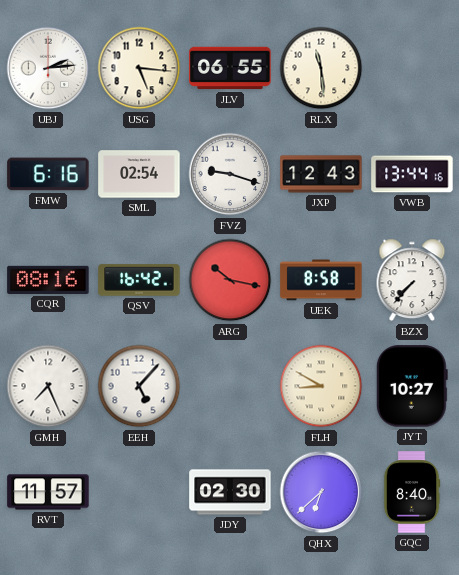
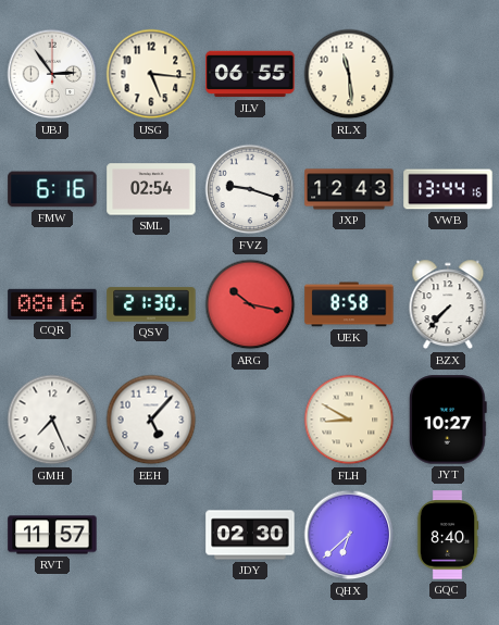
UBJ: 2:14 -> 2:54 (52, 74)
QSV: 16:42 -> 21:30 (151, 304)
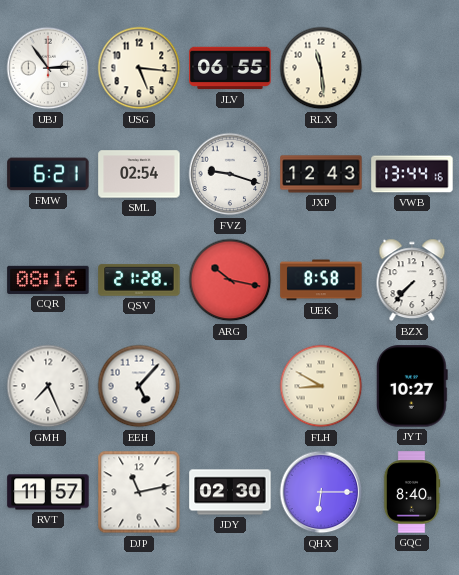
FMW: 6:16 -> 6:21 (48, 174)
QSV: 21:30 -> 21:28 (139, 280)
DJP: none -> 11:13 (139, 492)
QHX: 6:38 -> 6:15 (321, 492)
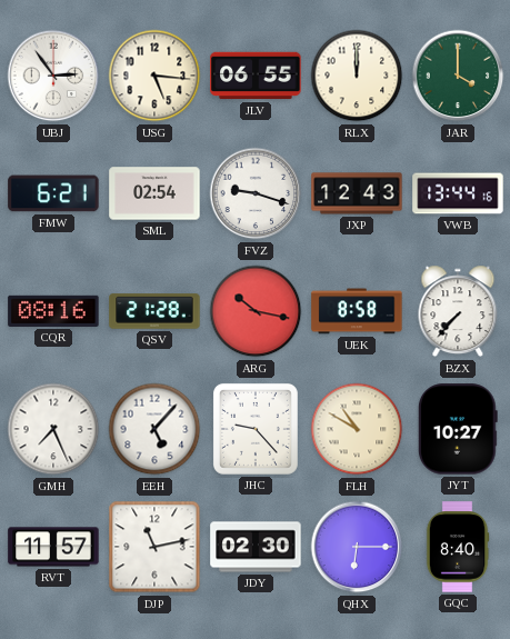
RLX: 11:29 -> 12:00 (357, 76)
JAR: none -> 4:00 (458, 76)
JHC: none -> 9:23 (256, 429)
FLH: 8:50 -> 10:50 (357, 429)
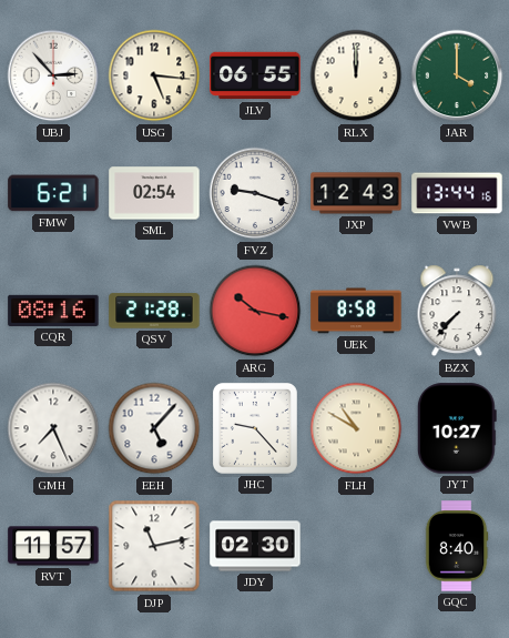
UBJ: 2:54 -> 2:53 (53, 75)
QHX: 6:15 -> none (357, 547)
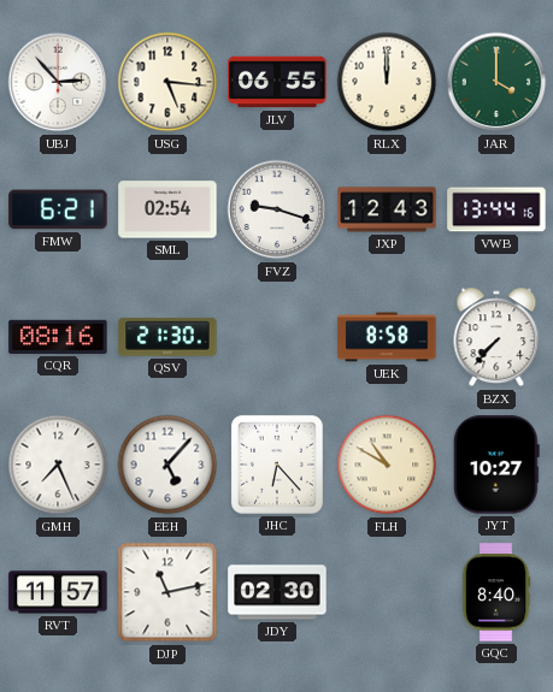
QSV: 21:28 -> 21:30 (167, 337)
ARG: 10:17 -> none (255, 311)
JHC: 9:23 -> 6:23 (277, 465)
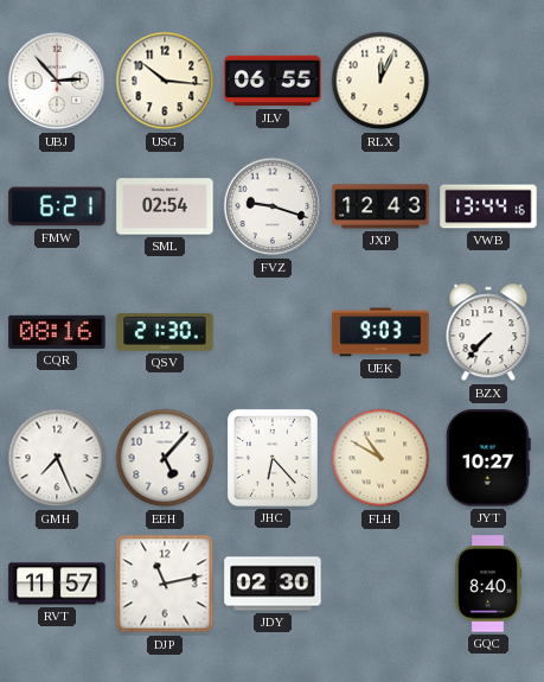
USG: 5:16 -> 10:16 (165, 81)
RLX: 12:00 -> 12:04 (380, 81)
JAR: 4:00 -> none (496, 82)
UEK: 8:58 -> 9:03 (380, 332)
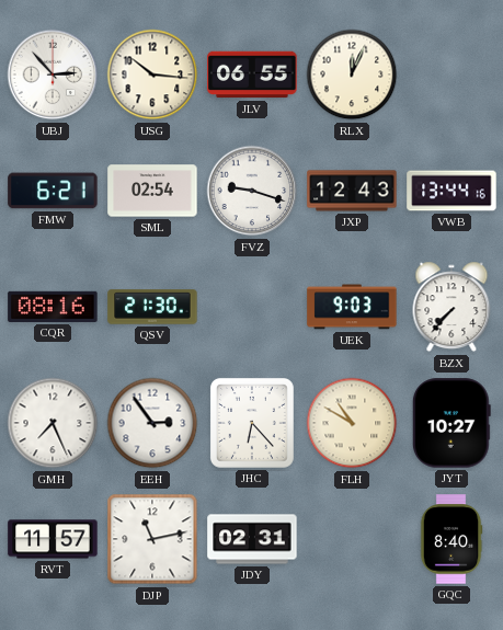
EEH: 5:07 -> 2:54 (152, 423)
JDY: 02:30 -> 02:31 (252, 539)
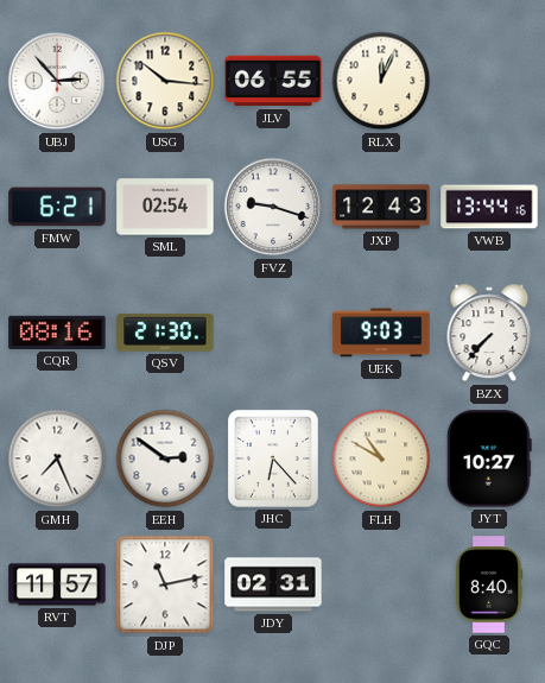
EEH: 2:54 -> 2:51 (165, 459)
